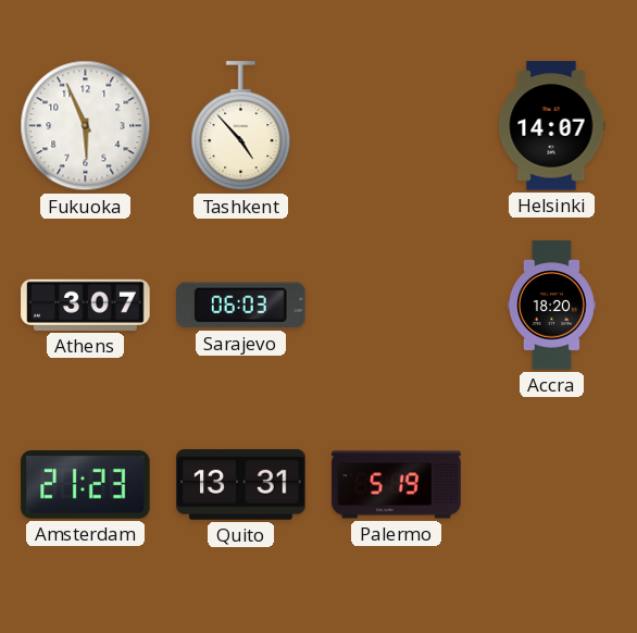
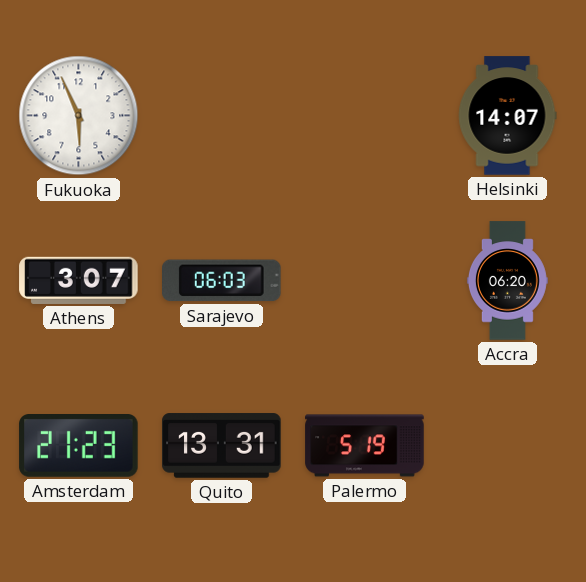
Tashkent: 4:53 -> none (241, 126)
Accra: 18:20 -> 06:20 (507, 281)
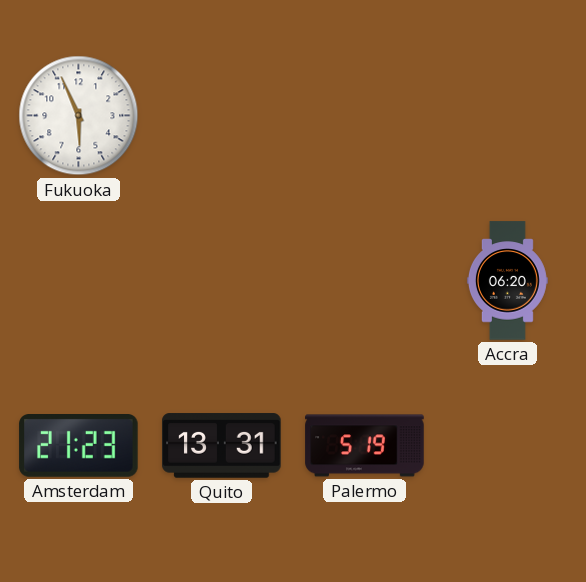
Helsinki: 14:07 -> none (508, 116)
Athens: 3:07 -> none (79, 280)
Sarajevo: 06:03 -> none (222, 281)
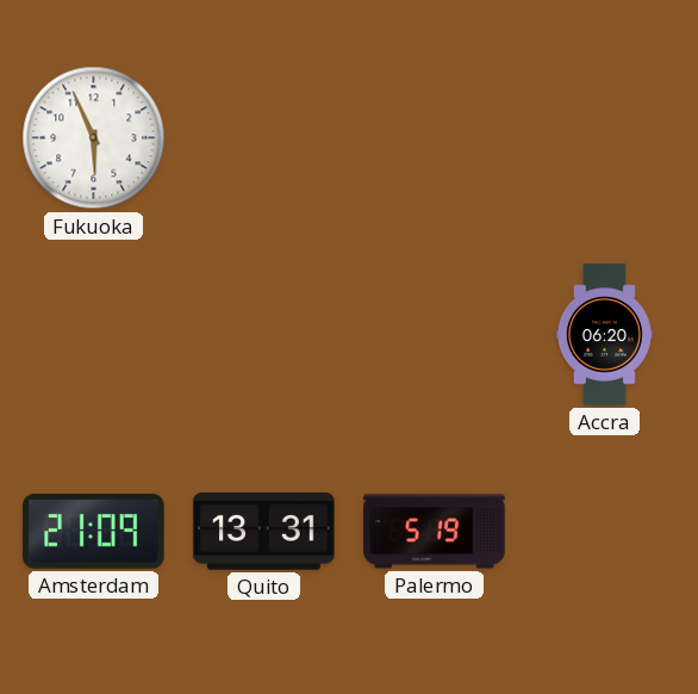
Amsterdam: 21:23 -> 21:09 (94, 532)
